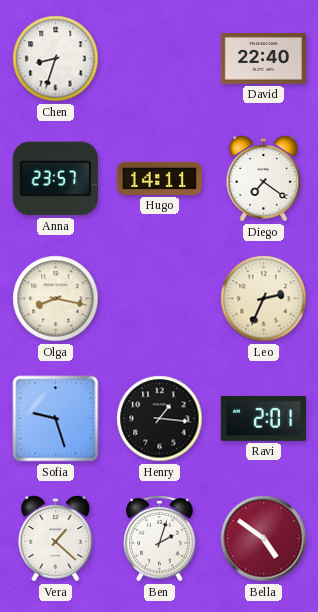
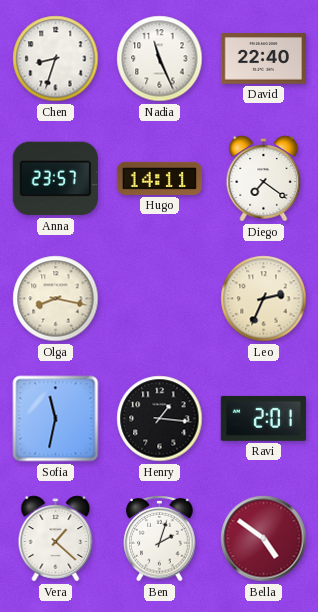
Nadia: none -> 11:26 (160, 59)
Sofia: 9:27 -> 11:32 (56, 419)
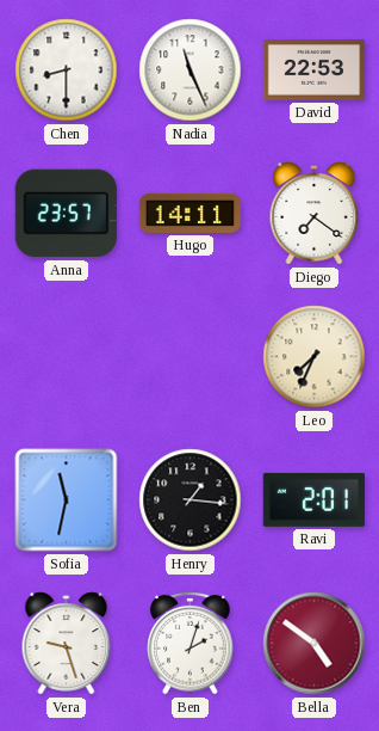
Chen: 8:33 -> 8:30 (67, 70)
David: 22:40 -> 22:53 (313, 70)
Olga: 8:17 -> none (56, 299)
Leo: 2:34 -> 7:34 (315, 357)
Vera: 1:22 -> 9:27 (67, 644)
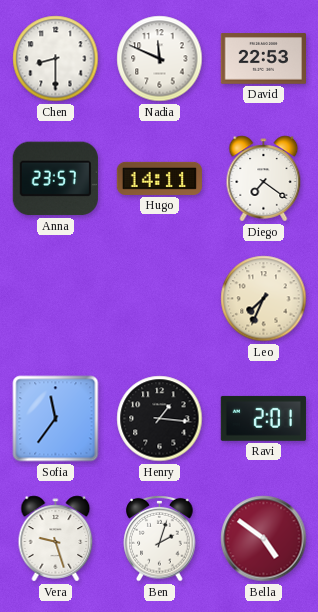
Nadia: 11:26 -> 11:49 (160, 59)
Sofia: 11:32 -> 11:36 (56, 419)
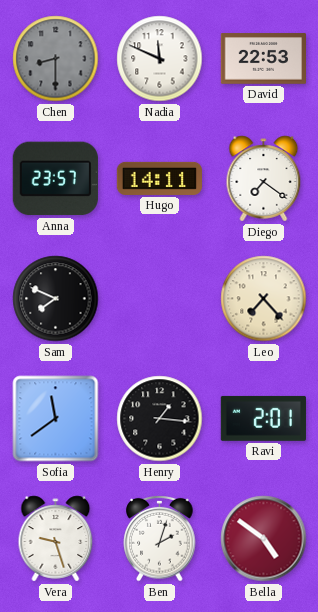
Chen dial: white -> grey (56, 59)
Sam: none -> 7:49 (56, 299)
Leo: 7:34 -> 7:23 (264, 299)
Sofia: 11:36 -> 11:39 (56, 419)
